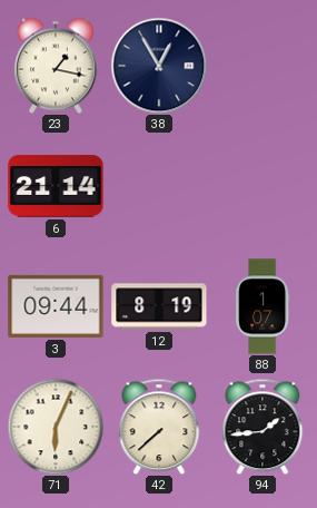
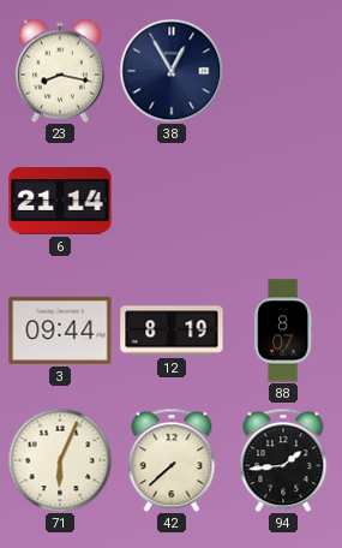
23: 1:17 -> 8:17 (60, 71)
88: 1:07 -> 8:07 (283, 330)
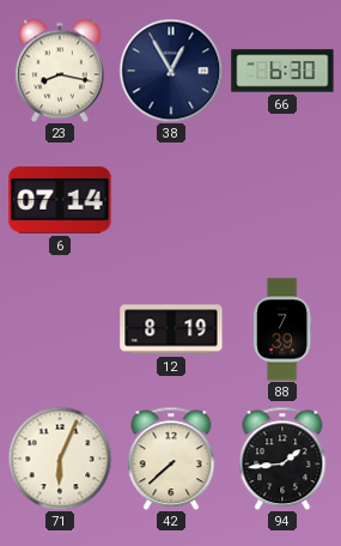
66: none -> 6:30 (282, 71)
6: 21:14 -> 07:14 (60, 200)
3: 09:44 -> none (60, 330)
88: 8:07 -> 7:39 (282, 329)
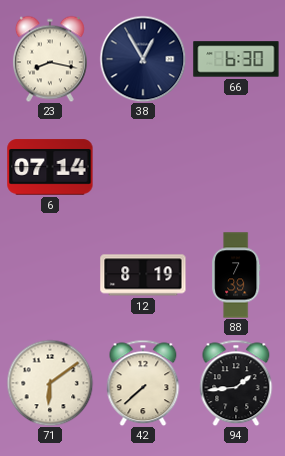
71: 6:04 -> 6:09 (50, 383)
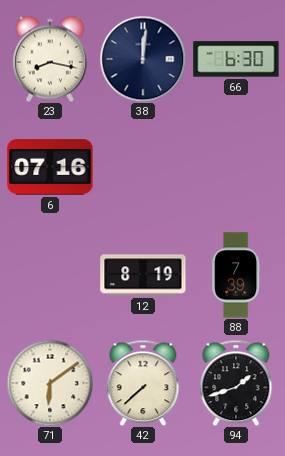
38: 12:55 -> 12:01 (143, 59)
6: 07:14 -> 07:16 (50, 167)
94: 1:44 -> 1:42 (236, 383)
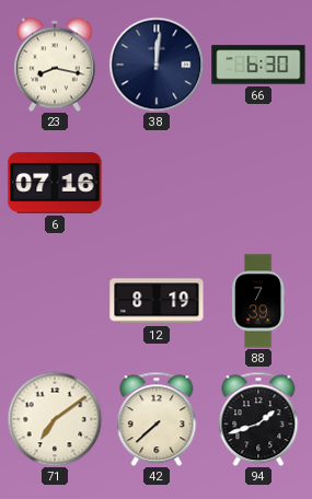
71: 6:09 -> 7:09 (55, 419)
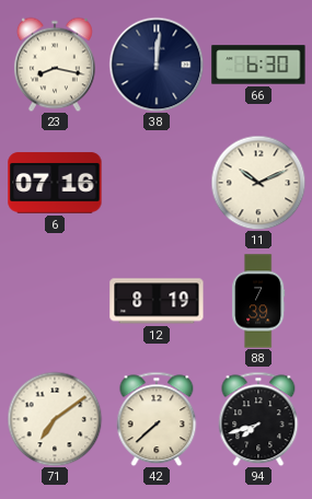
11: none -> 10:11 (258, 183)
94: 1:42 -> 7:42 (258, 419)
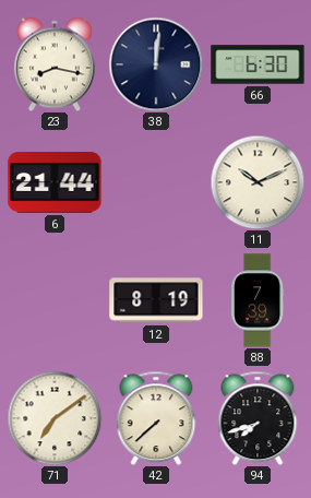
6: 07:16 -> 21:44 (55, 182)
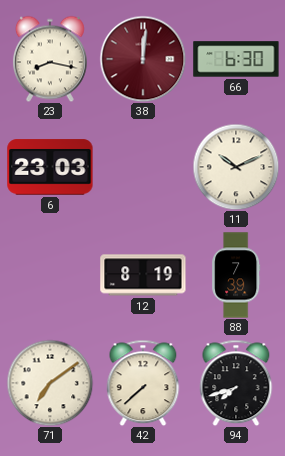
38 dial: navy -> burgundy (143, 59)
6: 21:44 -> 23:03 (50, 167)
